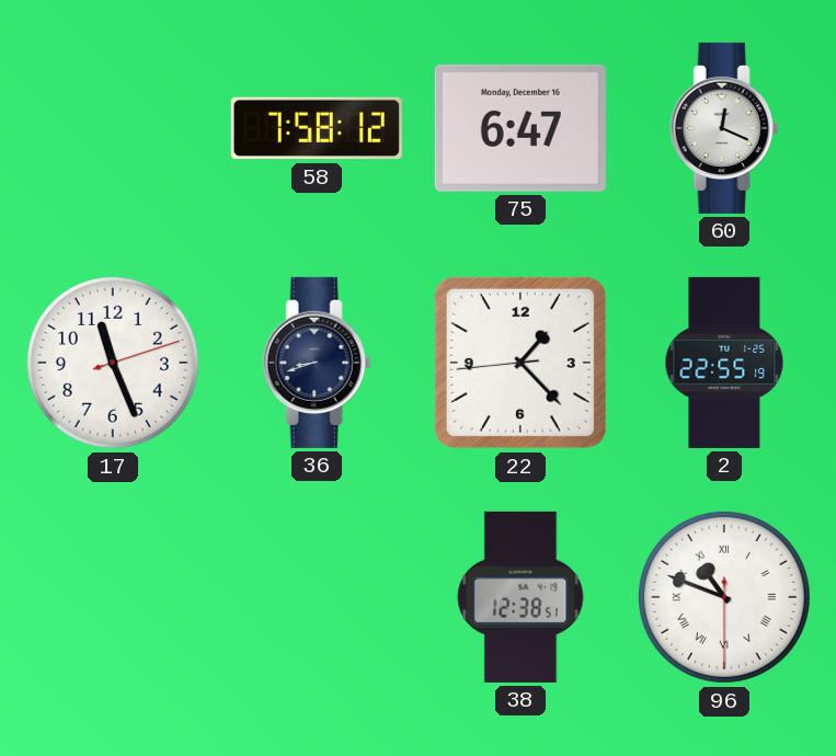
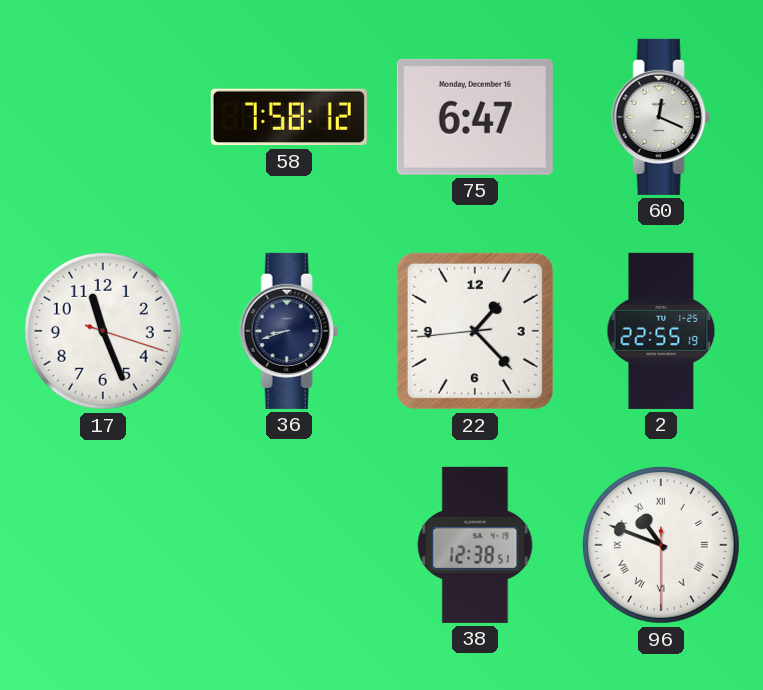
17: 11:26:12 -> 11:26:18 (103, 331)
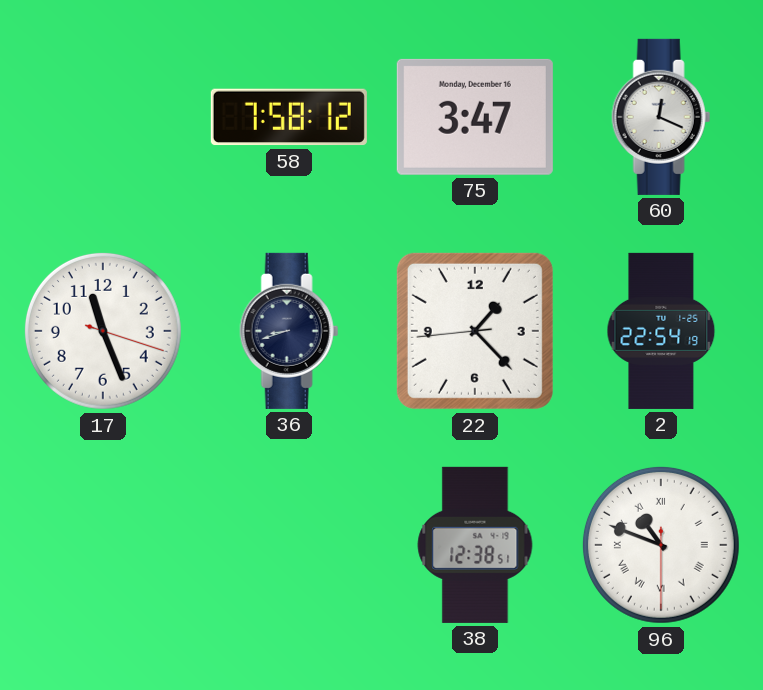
75: 6:47 -> 3:47 (475, 117)
2: 22:55 -> 22:54 (661, 331)
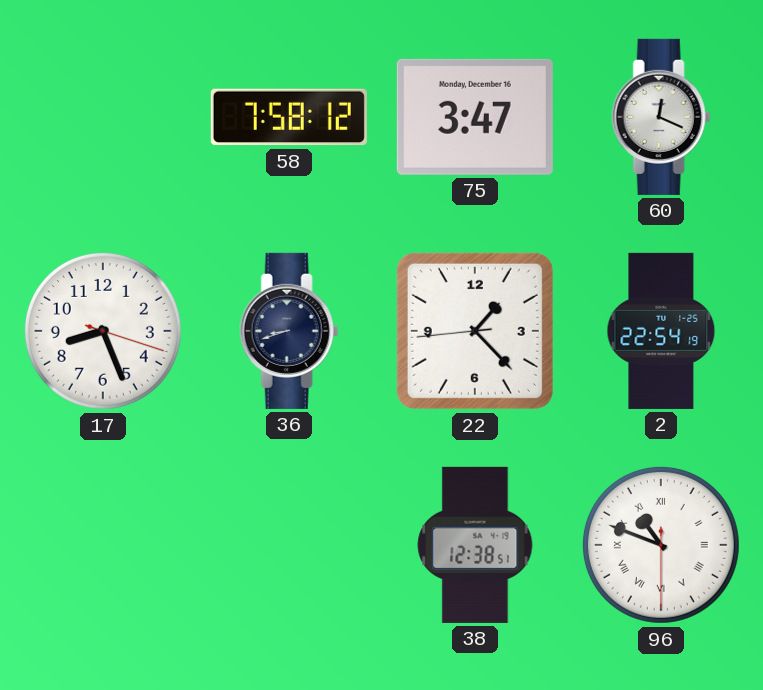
17: 11:26 -> 8:26 (103, 331)
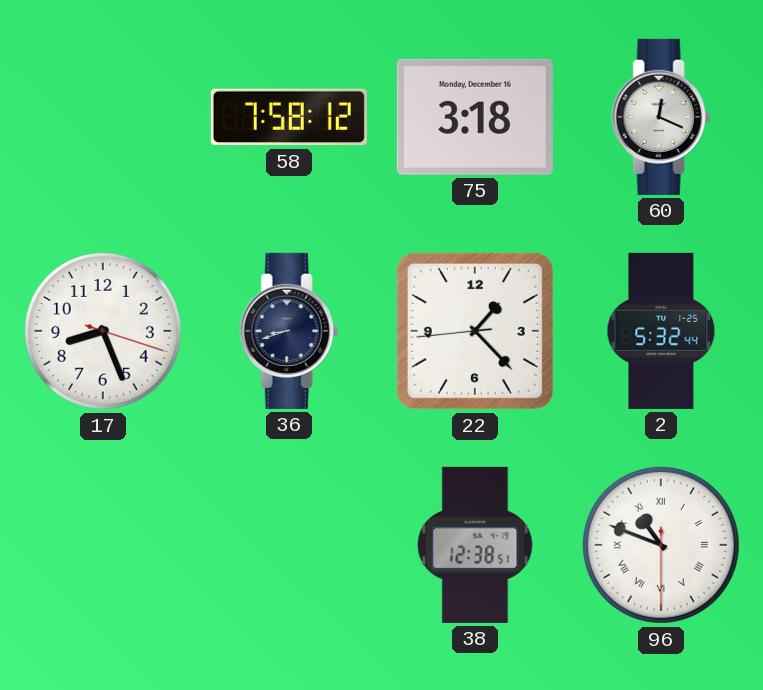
75: 3:47 -> 3:18 (475, 117)
2: 22:54 -> 5:32 (661, 331)
